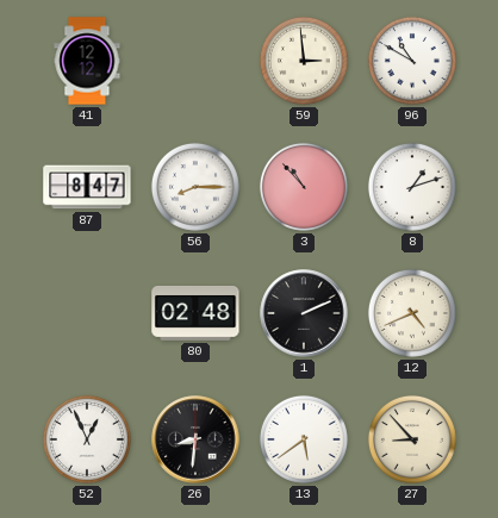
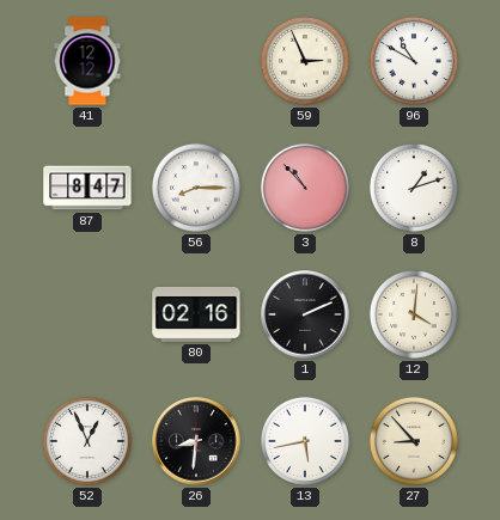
59: 2:59 -> 2:56 (305, 61)
80: 02:48 -> 02:16 (196, 316)
12: 4:41 -> 4:01 (414, 314)
13: 5:39 -> 5:43 (305, 441)
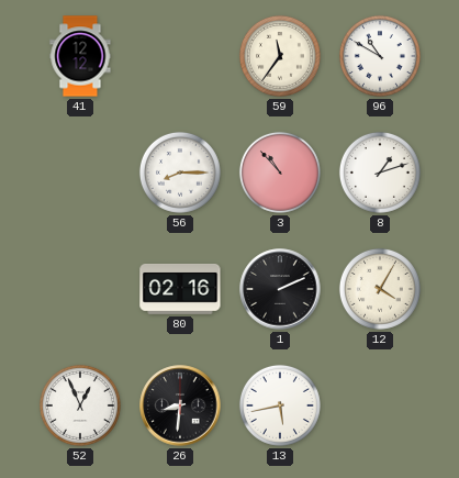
59: 2:56 -> 11:36 (280, 56)
87: 8:47 -> none (87, 188)
12: 4:01 -> 4:05 (380, 289)
27: 8:53 -> none (414, 441)
